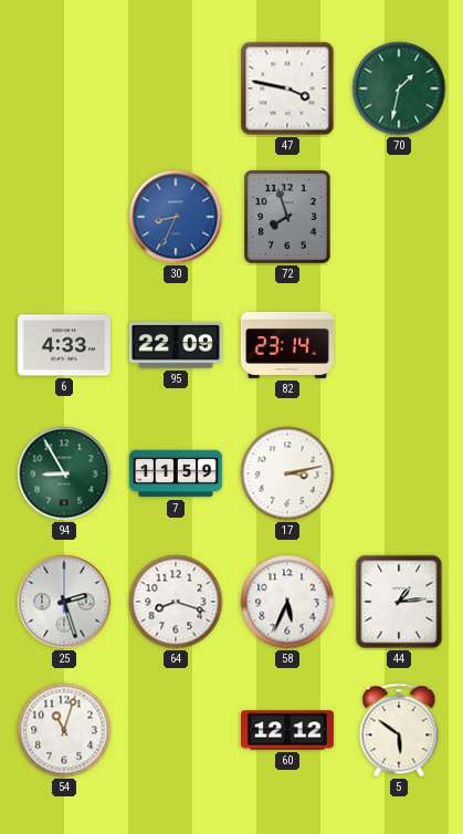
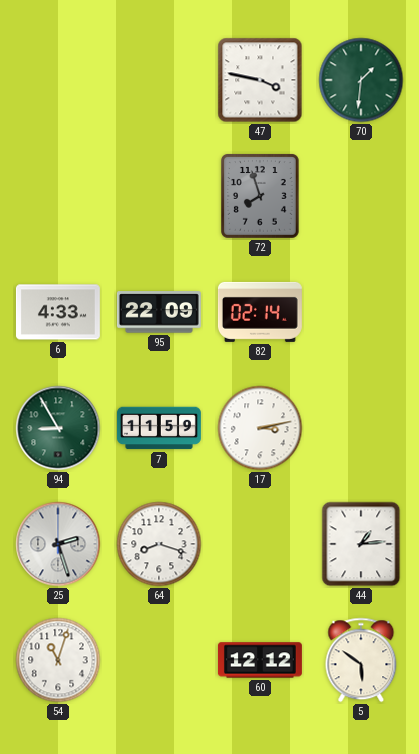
70: 1:32 -> 1:31 (361, 80)
30: 8:34 -> none (176, 217)
82: 23:14 -> 02:14 (260, 312)
58: 5:34 -> none (287, 602)
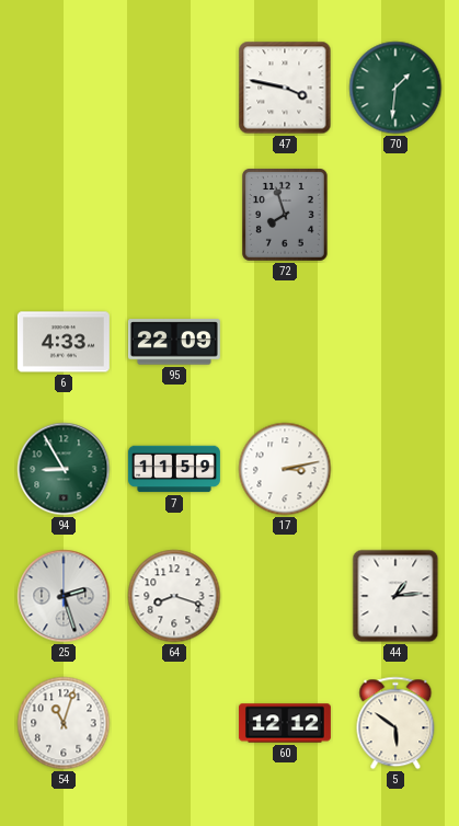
82: 02:14 -> none (260, 312)
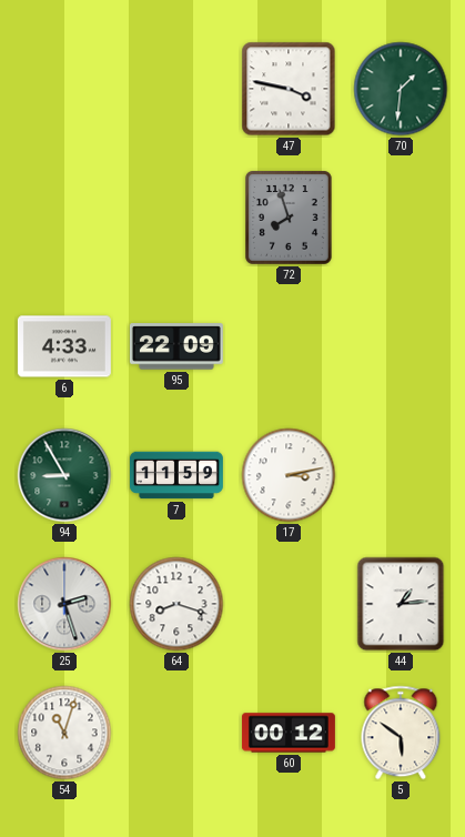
60: 12:12 -> 00:12 (289, 733)
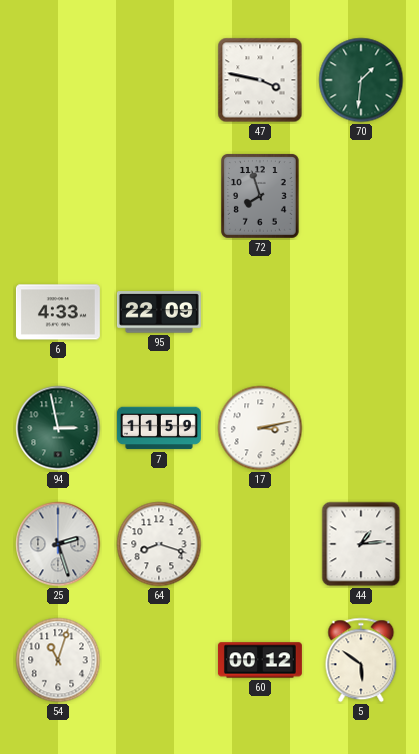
94: 8:55 -> 2:58 (58, 428)
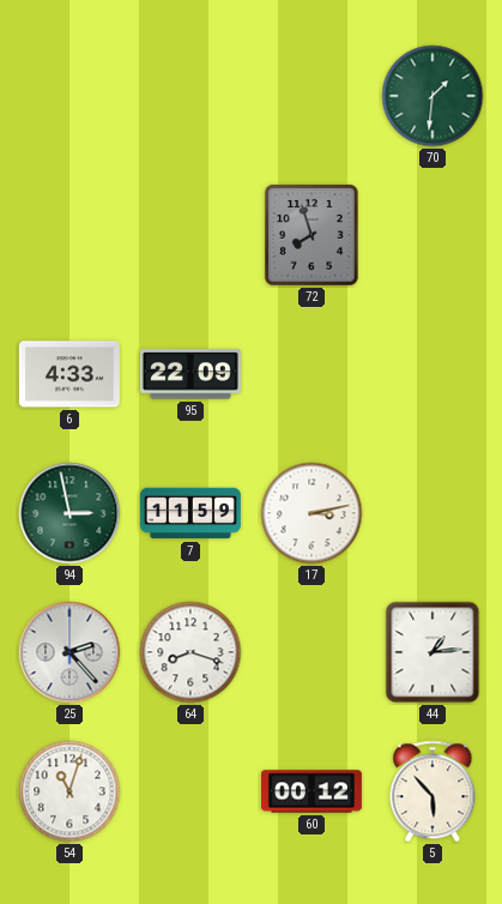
47: 3:47 -> none (260, 80)
25: 2:27 -> 2:23 (69, 652)
5: 5:51 -> 5:53 (433, 791)
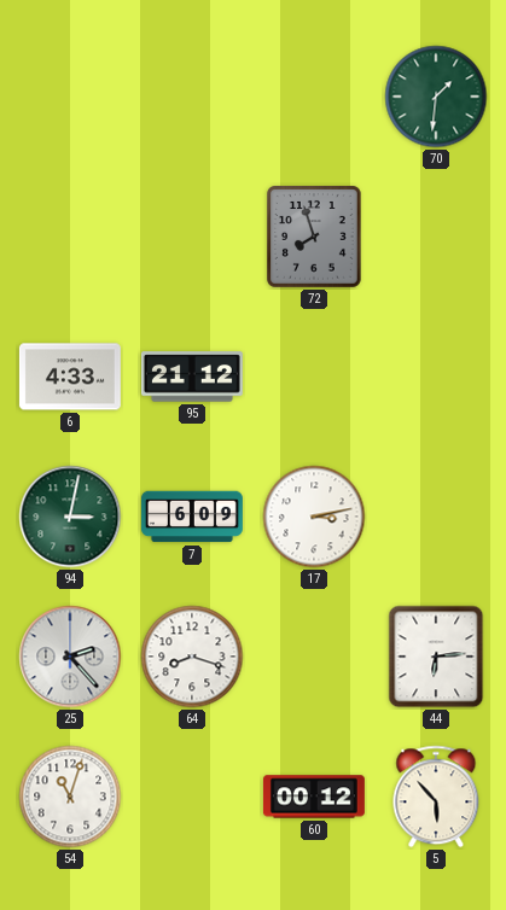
95: 22:09 -> 21:12 (192, 377)
94: 2:58 -> 3:02 (70, 517)
7: 11:59 -> 6:09 (192, 517)
44: 1:14 -> 6:14 (436, 657)
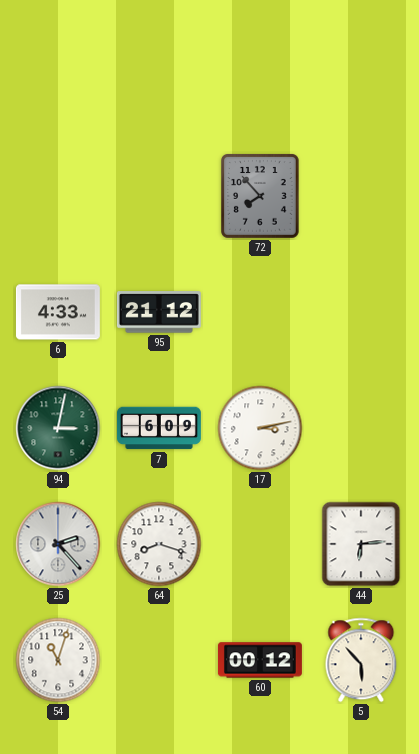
70: 1:31 -> none (436, 97)
72: 7:57 -> 7:53 (261, 197)
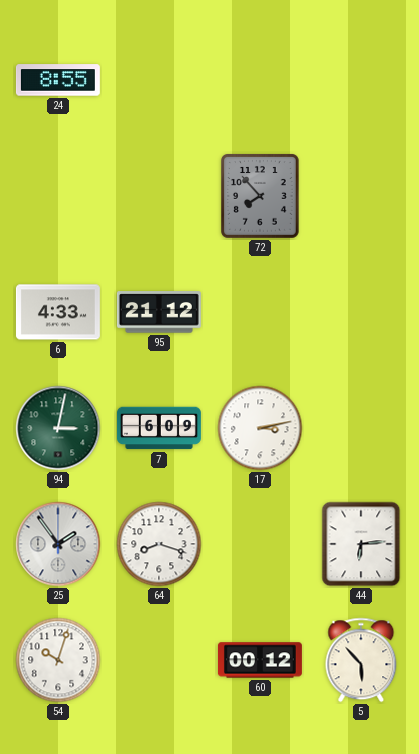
24: none -> 8:55 (58, 80)
25: 2:23 -> 1:54 (58, 544)
54: 11:03 -> 10:03 (58, 660)
